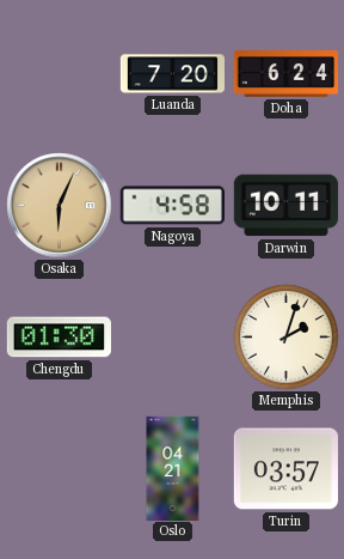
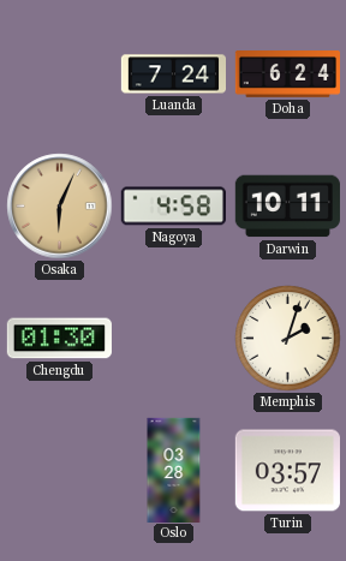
Luanda: 7:20 -> 7:24 (173, 74)
Oslo: 04:21 -> 03:28 (174, 470)
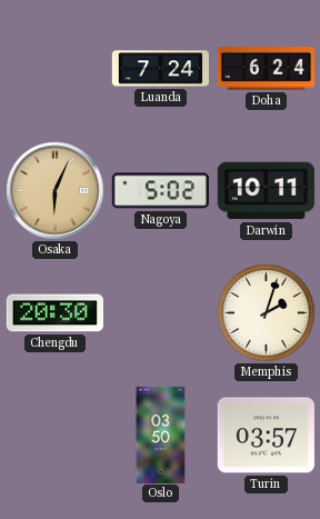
Nagoya: 4:58 -> 5:02 (160, 191)
Chengdu: 01:30 -> 20:30 (54, 313)
Oslo: 03:28 -> 03:50 (161, 435)
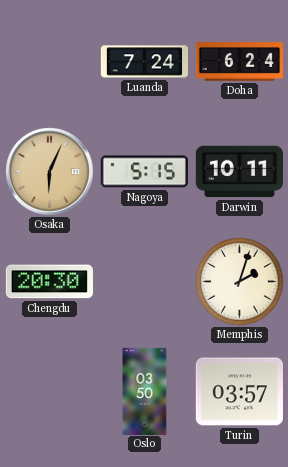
Nagoya: 5:02 -> 5:15 (144, 172)
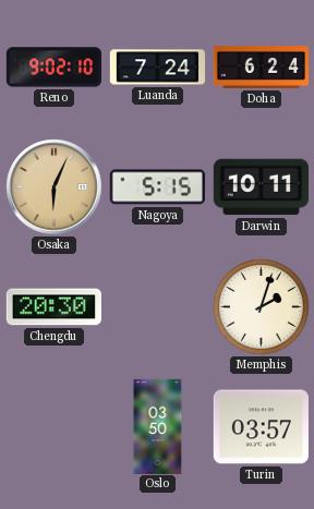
Reno: none -> 9:02 (53, 68)
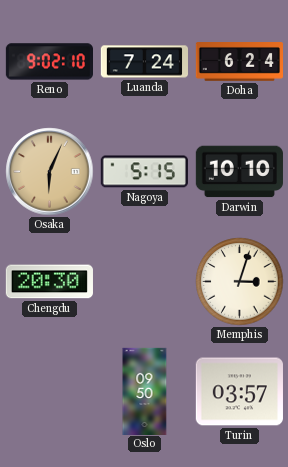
Darwin: 10:11 -> 10:10 (239, 172)
Memphis: 2:03 -> 3:03 (240, 282)
Oslo: 03:50 -> 09:50 (145, 391)
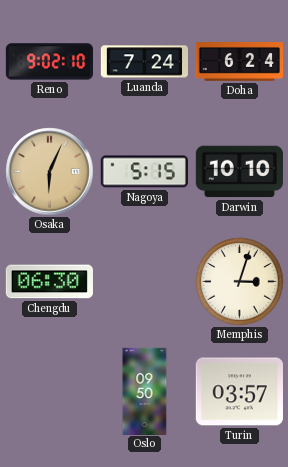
Chengdu: 20:30 -> 06:30 (49, 282)
